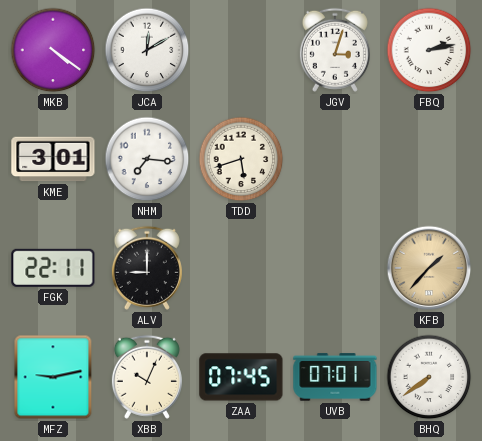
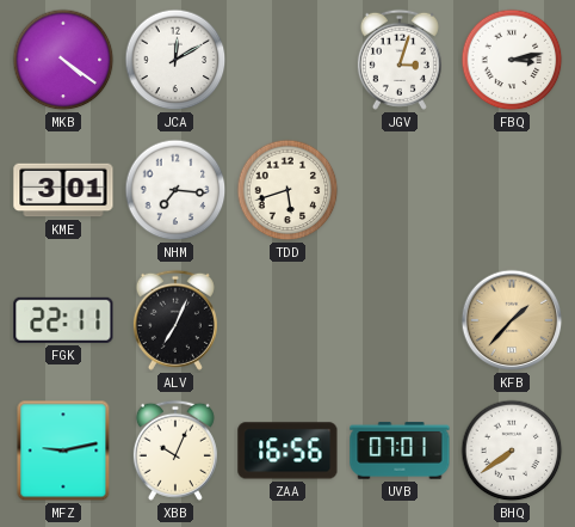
FBQ: 2:13 -> 3:13 (512, 60)
ALV: 9:00 -> 7:04 (175, 320)
ZAA: 07:45 -> 16:56 (287, 451)
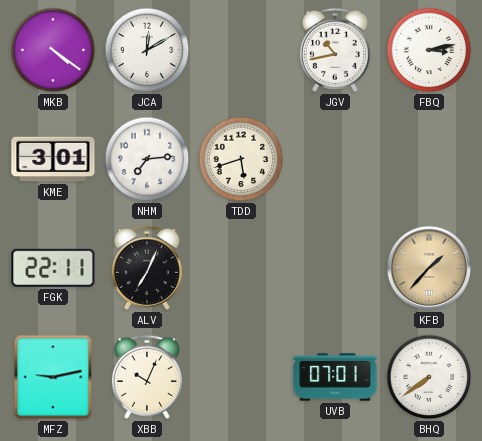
JGV: 3:03 -> 10:43 (335, 50)
NHM: 7:16 -> 7:14 (147, 159)
ZAA: 16:56 -> none (287, 451)
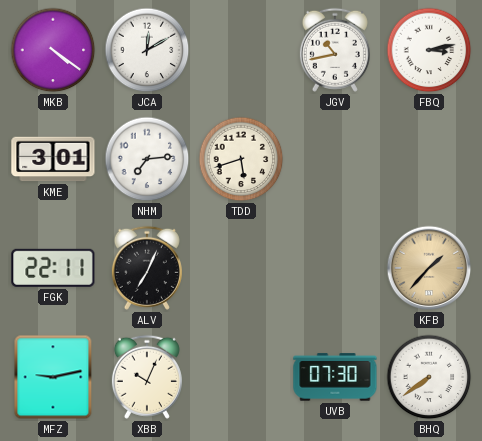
UVB: 07:01 -> 07:30 (335, 377)
